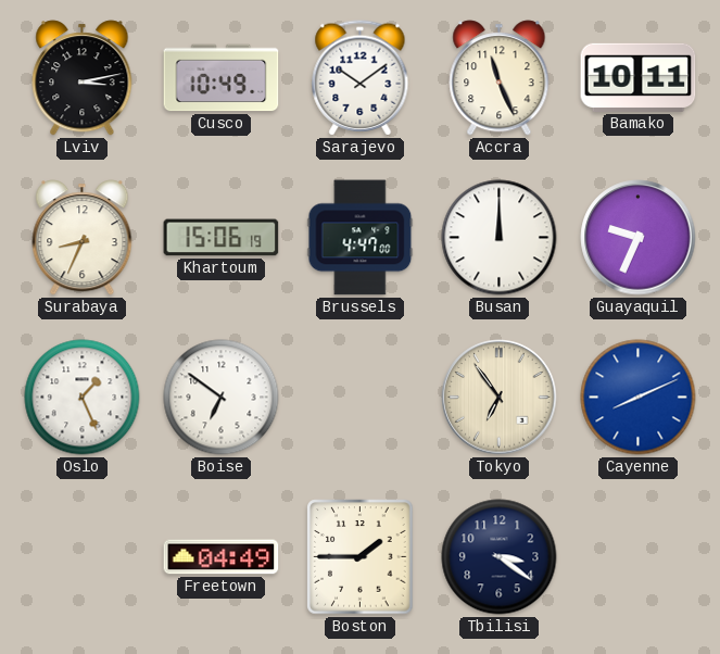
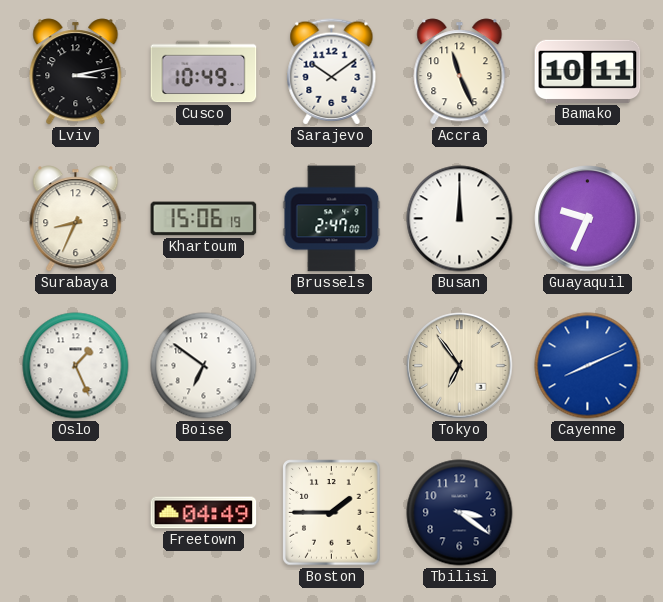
Brussels: 4:47 -> 2:47 (332, 219)
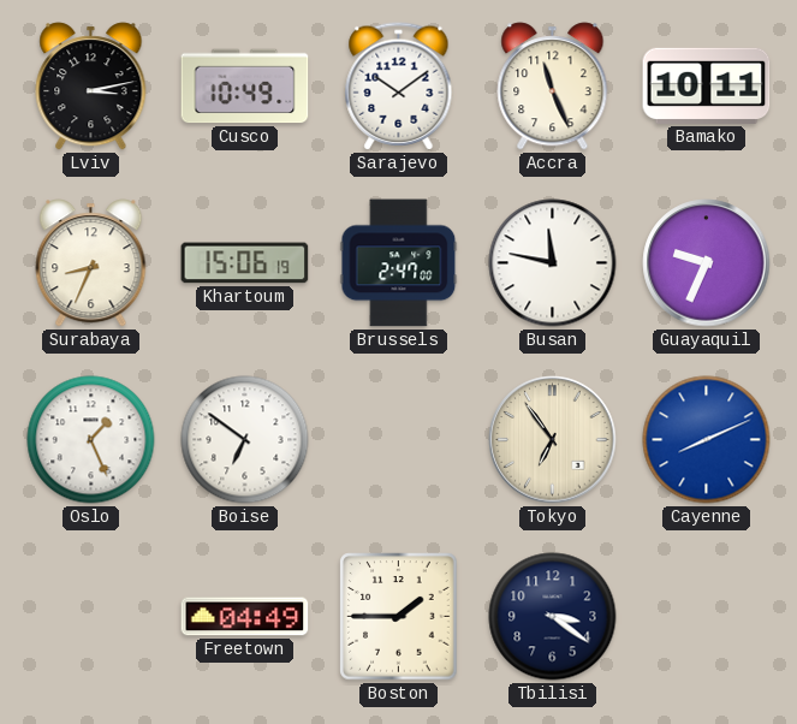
Busan: 12:00 -> 11:47 (553, 263)
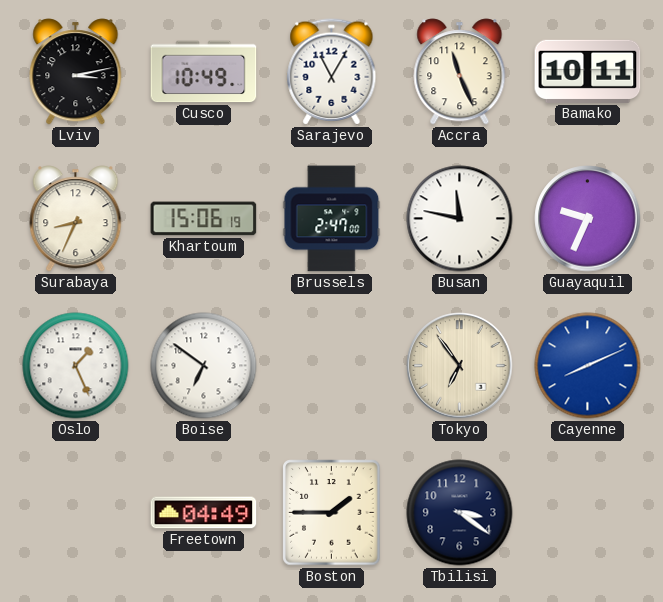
Sarajevo: 10:09 -> 11:05 (332, 72)
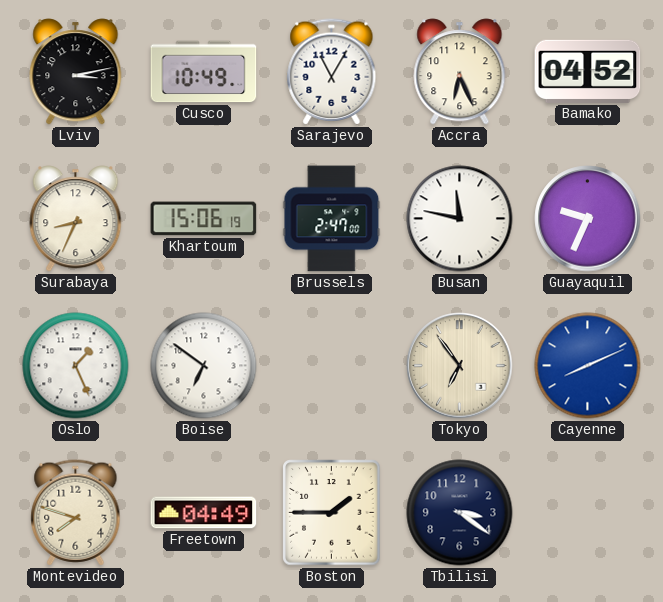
Accra: 11:26 -> 6:26 (460, 72)
Bamako: 10:11 -> 04:52 (588, 71)
Montevideo: none -> 7:48 (76, 513)
